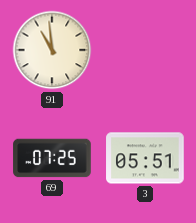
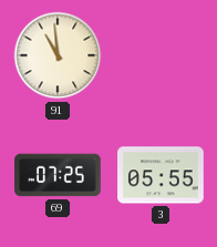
3: 05:51 -> 05:55 (161, 175)
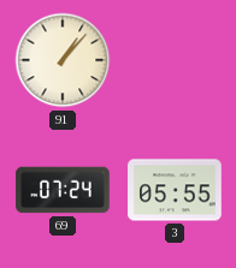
91: 10:59 -> 1:07 (63, 60)
69: 07:25 -> 07:24 (63, 190)
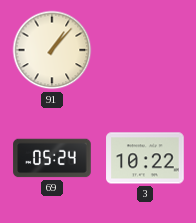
69: 07:24 -> 05:24 (52, 158)
3: 05:55 -> 10:22 (145, 158)
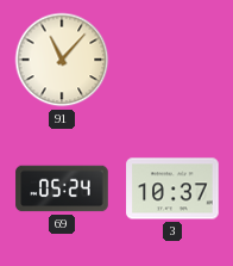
91: 1:07 -> 11:07 (62, 60)
3: 10:22 -> 10:37 (172, 188)
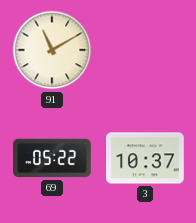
91: 11:07 -> 11:10 (52, 50)
69: 05:24 -> 05:22 (52, 158)
